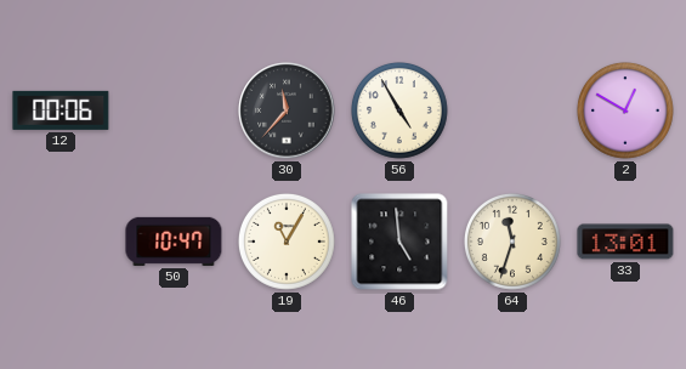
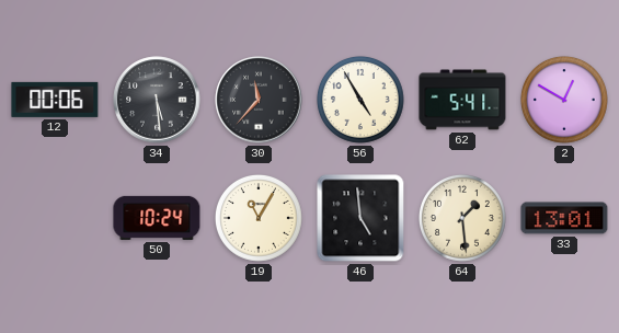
34: none -> 5:29 (157, 100)
62: none -> 5:41 (462, 100)
50: 10:47 -> 10:24 (157, 218)
64: 11:33 -> 1:29 (463, 219)
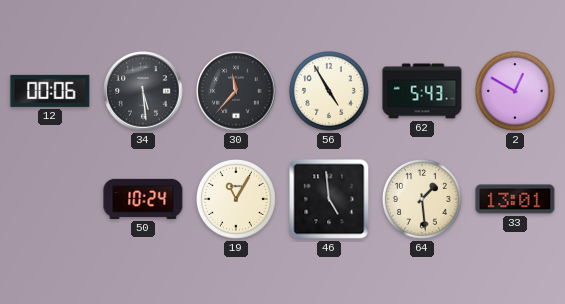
62: 5:41 -> 5:43 (422, 91)
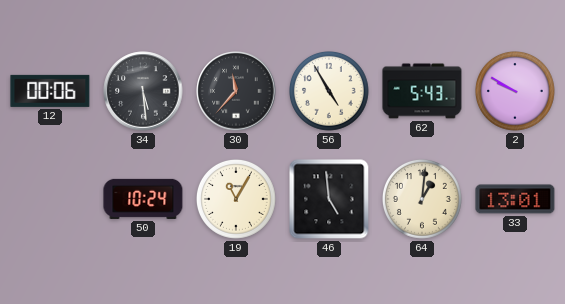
2: 12:50 -> 9:50 (516, 92)
64: 1:29 -> 1:01 (423, 200)
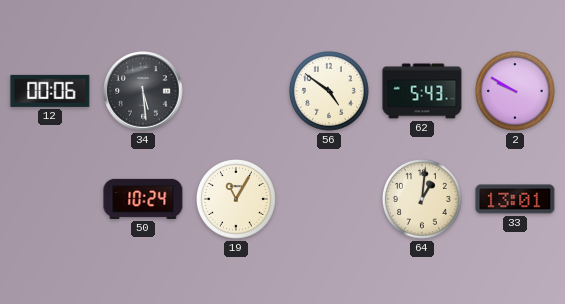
30: 11:37 -> none (236, 91)
56: 4:55 -> 4:51 (330, 92)
46: 4:59 -> none (329, 199)
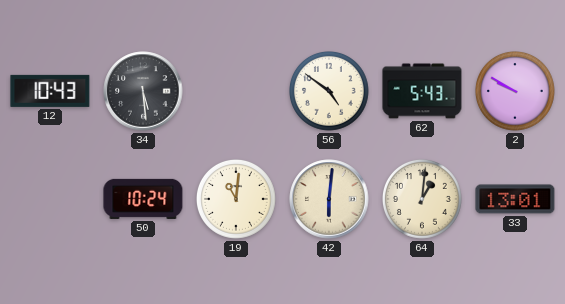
12: 00:06 -> 10:43 (50, 91)
19: 11:05 -> 11:01 (237, 200)
42: none -> 6:01 (329, 199)
